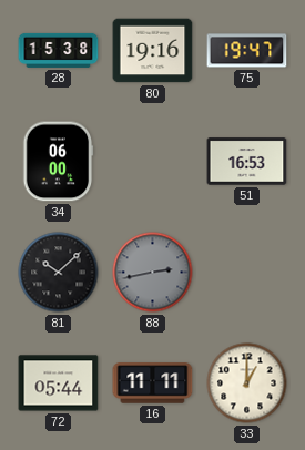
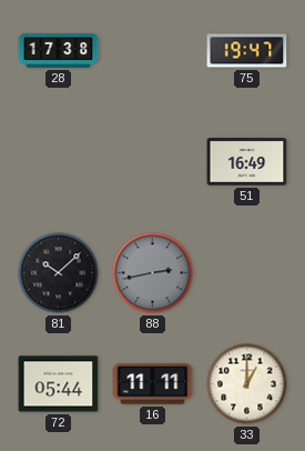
28: 15:38 -> 17:38 (59, 50)
80: 19:16 -> none (153, 51)
34: 06:00 -> none (58, 162)
51: 16:53 -> 16:49 (247, 162)
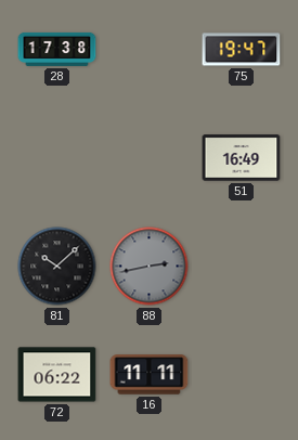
72: 05:44 -> 06:22 (57, 375)
33: 1:00 -> none (247, 384)
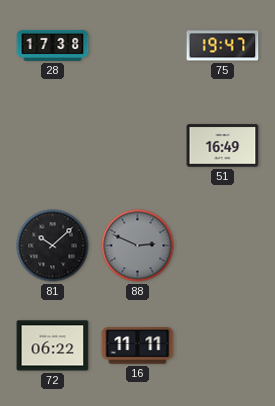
88: 2:43 -> 2:49 (138, 246)
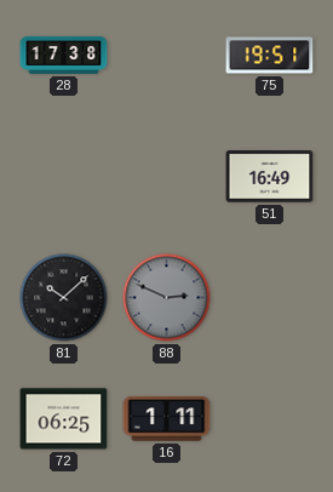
75: 19:47 -> 19:51 (270, 56)
72: 06:22 -> 06:25 (64, 419)
16: 11:11 -> 1:11 (167, 419)
